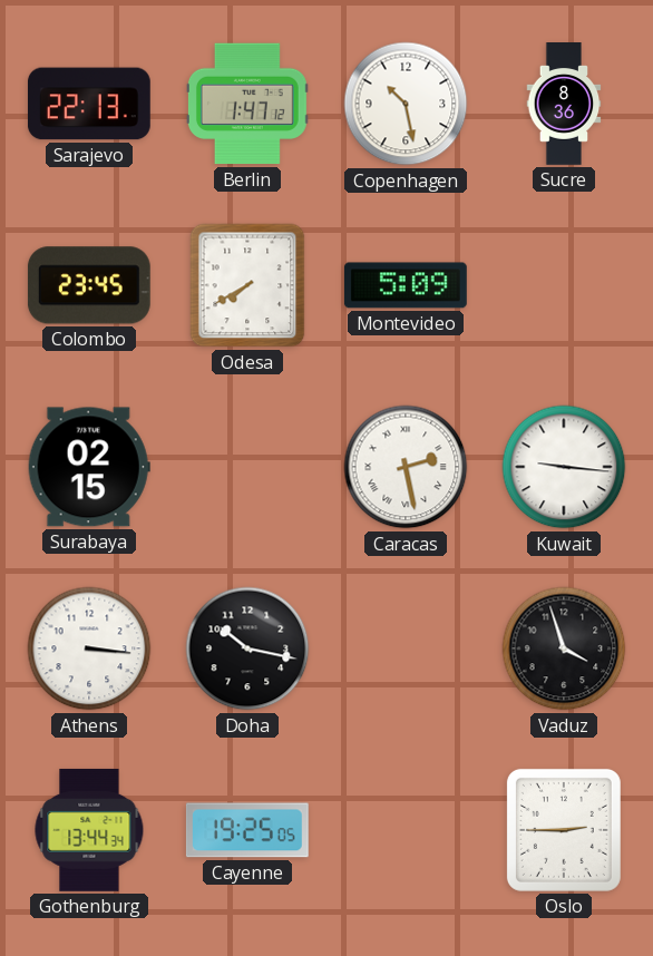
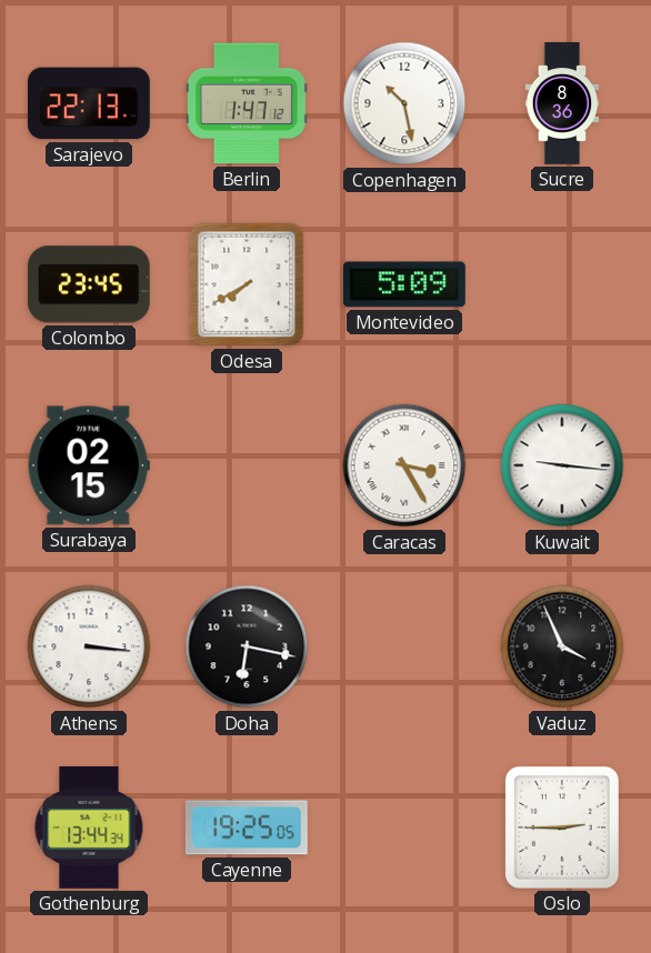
Caracas: 2:28 -> 3:25 (404, 465)
Doha: 10:17 -> 6:17 (247, 646)
Vaduz: 3:57 -> 3:56 (562, 646)
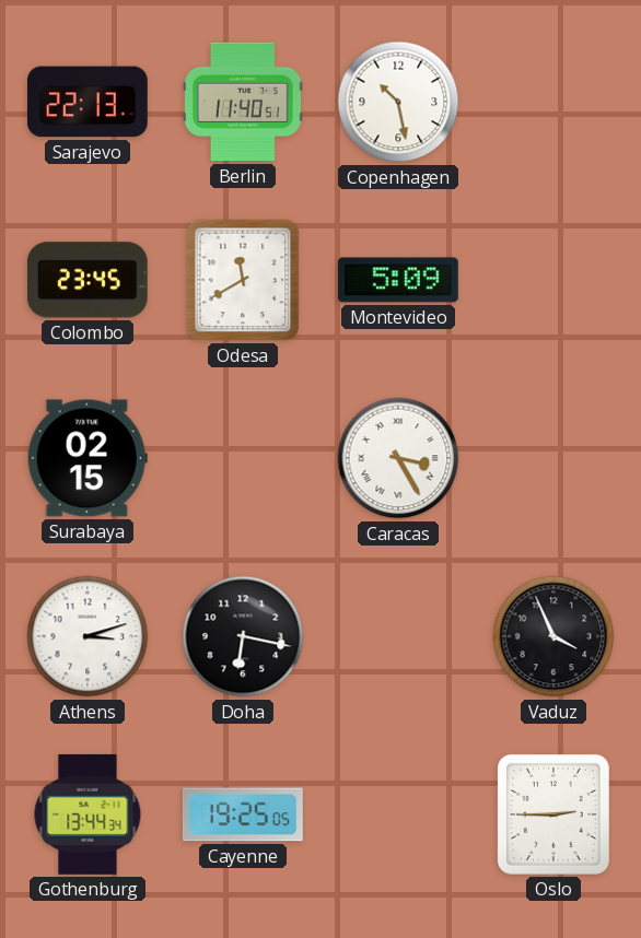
Berlin: 1:47 -> 11:40 (243, 102)
Sucre: 8:36 -> none (562, 104)
Odesa: 7:40 -> 11:40 (243, 280)
Kuwait: 9:16 -> none (562, 465)
Athens: 3:16 -> 3:12 (88, 636)
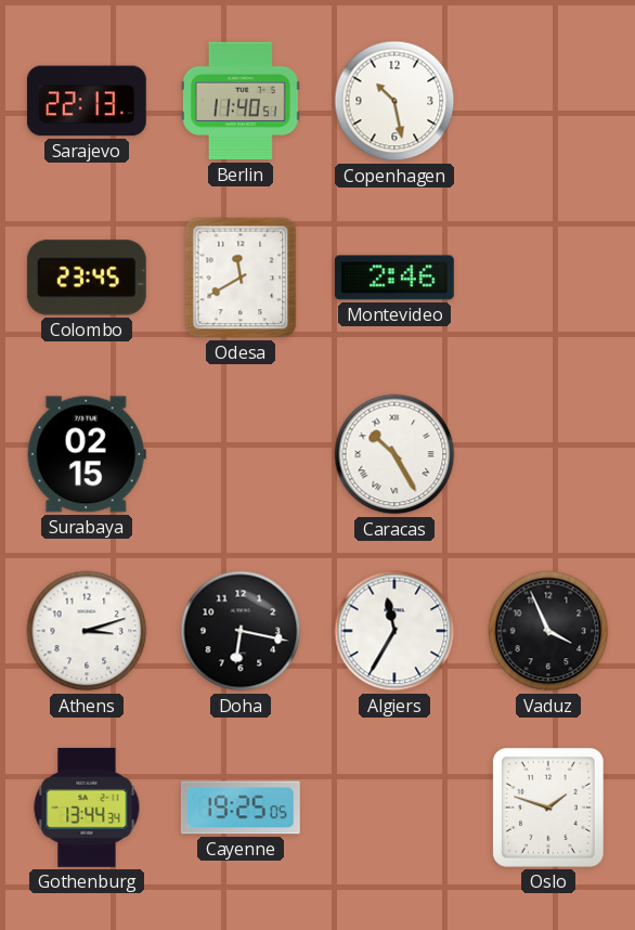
Montevideo: 5:09 -> 2:46 (394, 277)
Caracas: 3:25 -> 10:25 (394, 454)
Algiers: none -> 11:35 (394, 631)
Oslo: 2:45 -> 1:48 (548, 808)
